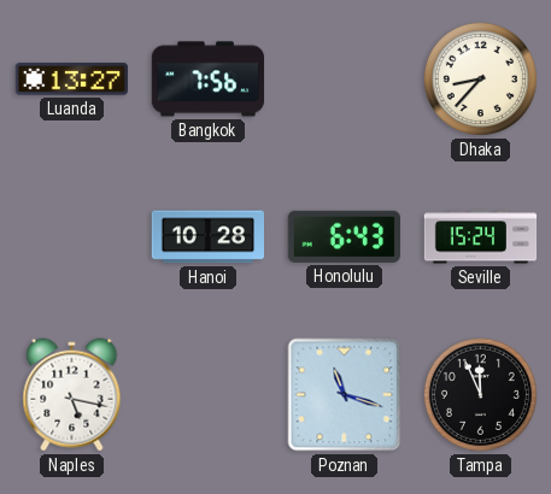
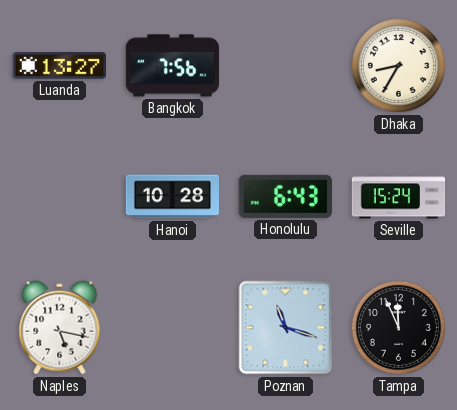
Dhaka: 8:37 -> 8:35 (398, 65)
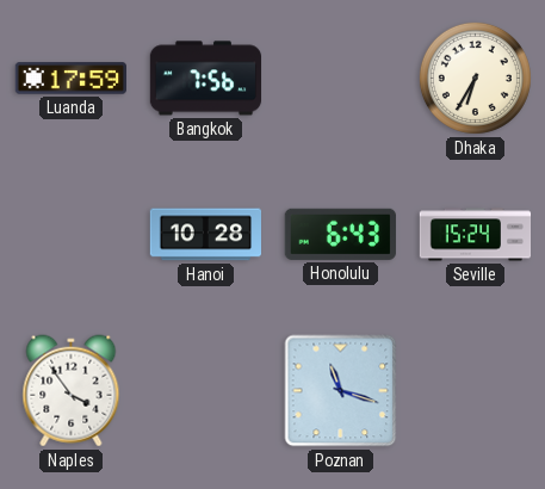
Luanda: 13:27 -> 17:59 (70, 79)
Dhaka: 8:35 -> 6:35 (475, 78)
Naples: 5:17 -> 3:54 (72, 391)
Tampa: 11:56 -> none (398, 327)
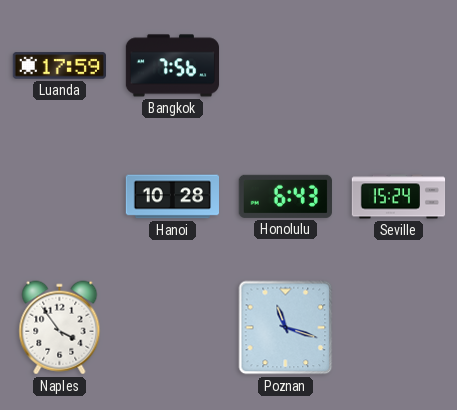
Dhaka: 6:35 -> none (475, 78)
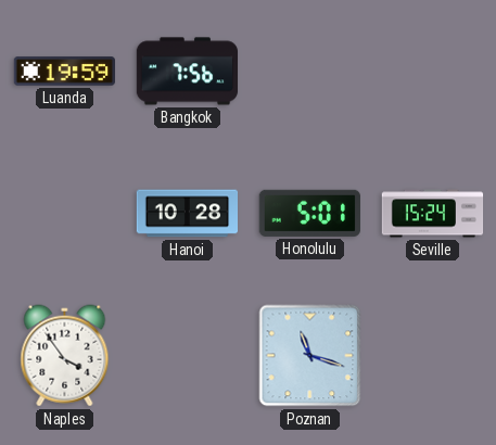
Luanda: 17:59 -> 19:59 (64, 72)
Honolulu: 6:43 -> 5:01 (309, 213)
